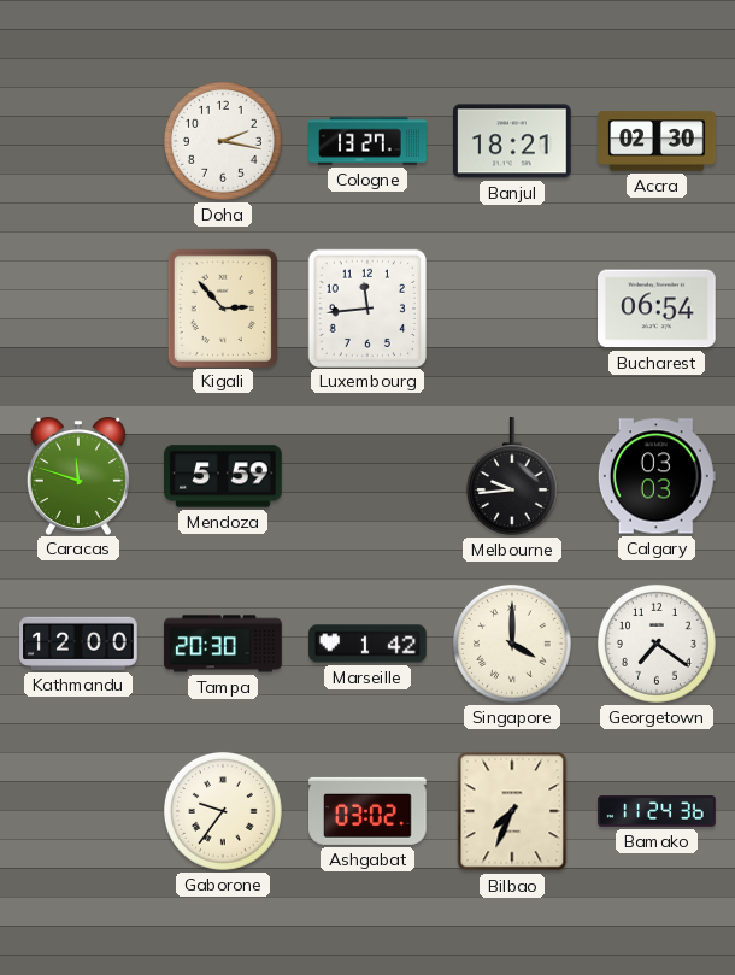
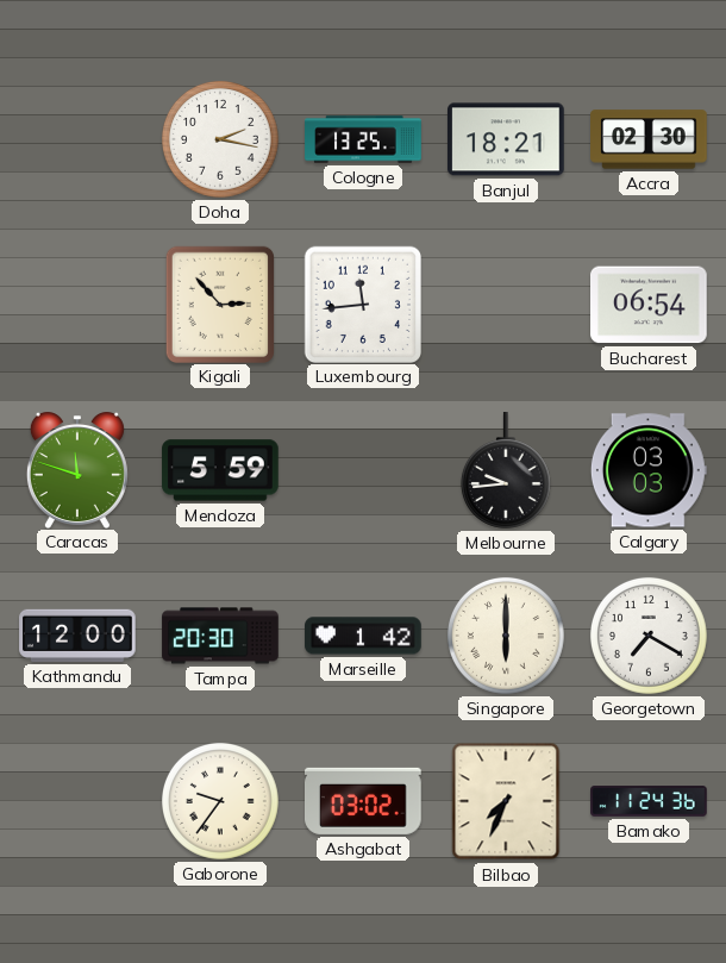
Cologne: 13:27 -> 13:25 (363, 139)
Singapore: 4:00 -> 6:00 (506, 636)
Georgetown: 7:21 -> 7:20 (649, 636)
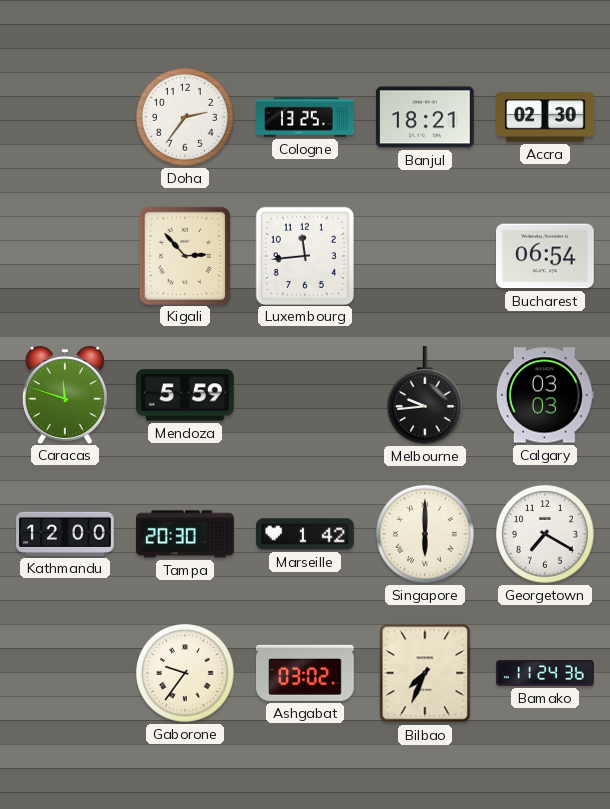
Doha: 2:17 -> 2:36 (185, 117)
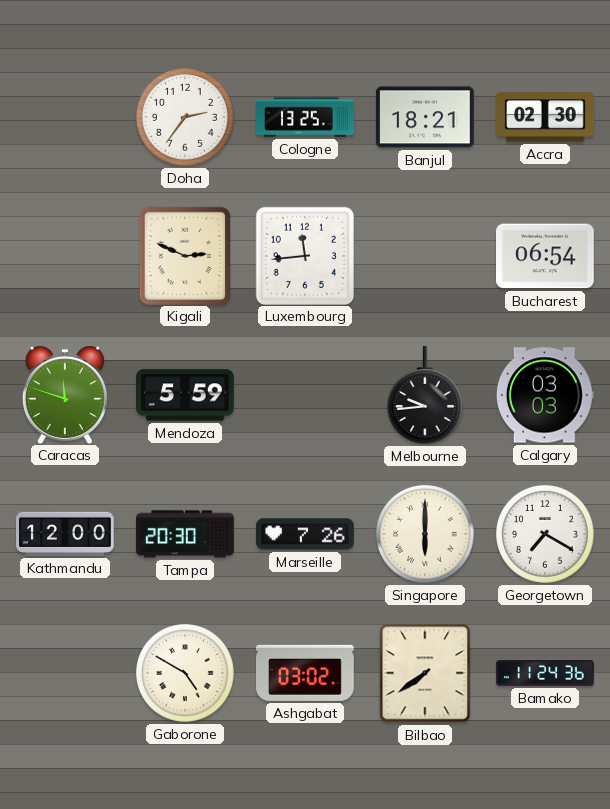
Kigali: 2:53 -> 2:49 (184, 255)
Marseille: 1:42 -> 7:26 (305, 534)
Gaborone: 9:36 -> 4:50 (185, 673)
Bilbao: 7:34 -> 7:39 (425, 673)
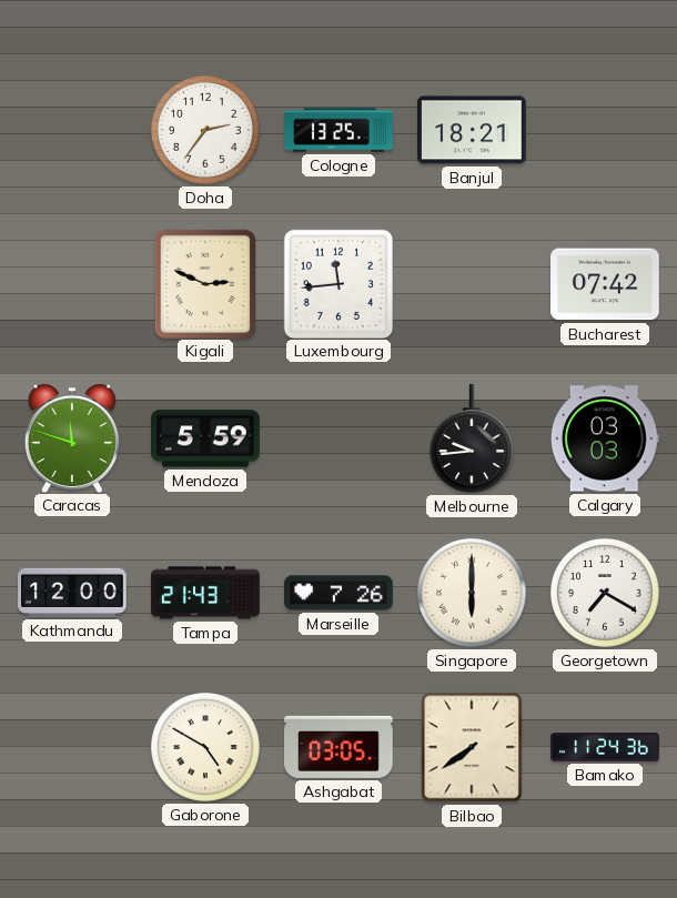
Accra: 02:30 -> none (545, 117)
Bucharest: 06:54 -> 07:42 (606, 284)
Tampa: 20:30 -> 21:43 (205, 593)
Ashgabat: 03:02 -> 03:05 (340, 747)
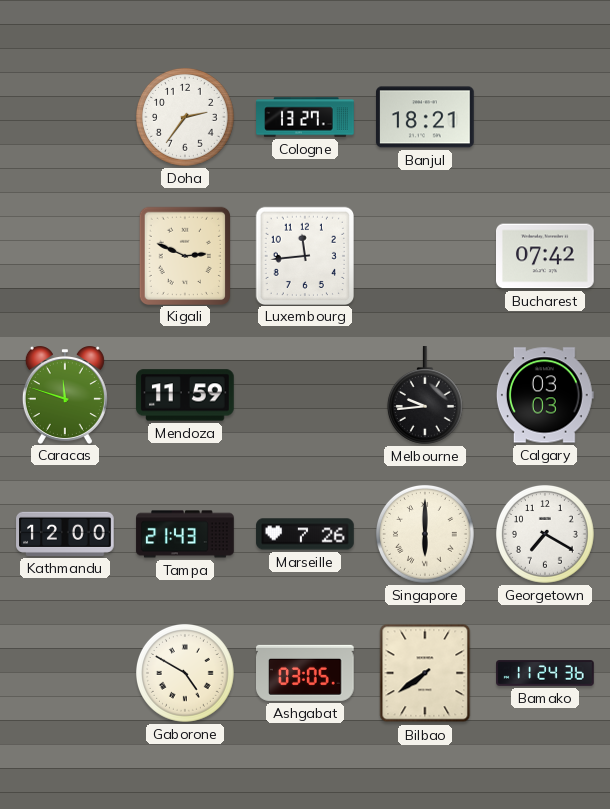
Cologne: 13:25 -> 13:27 (305, 117)
Mendoza: 5:59 -> 11:59 (185, 395)
